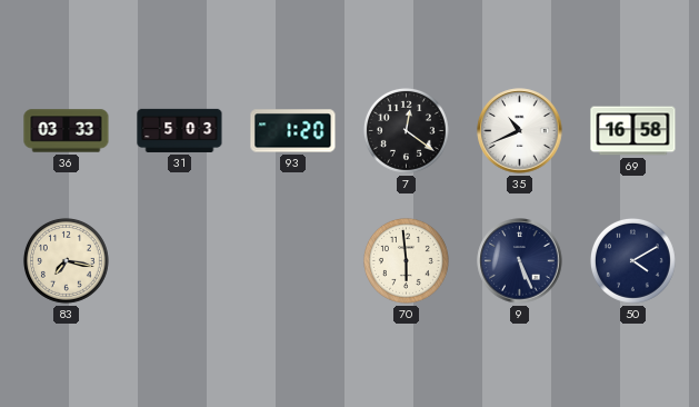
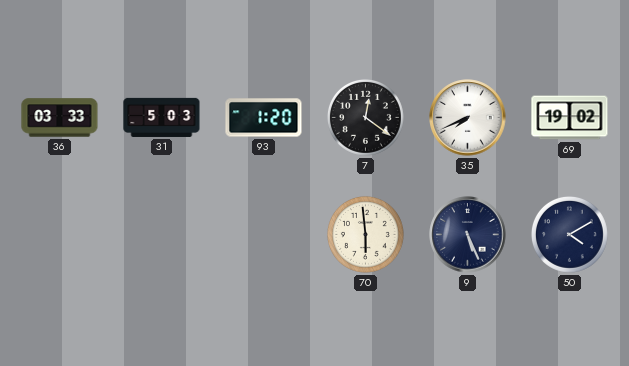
35: 10:41 -> 7:41 (468, 118)
69: 16:58 -> 19:02 (570, 118)
83: 7:17 -> none (66, 260)
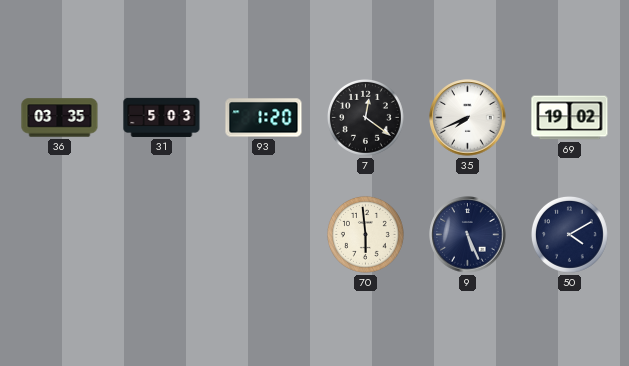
36: 03:33 -> 03:35 (60, 118)
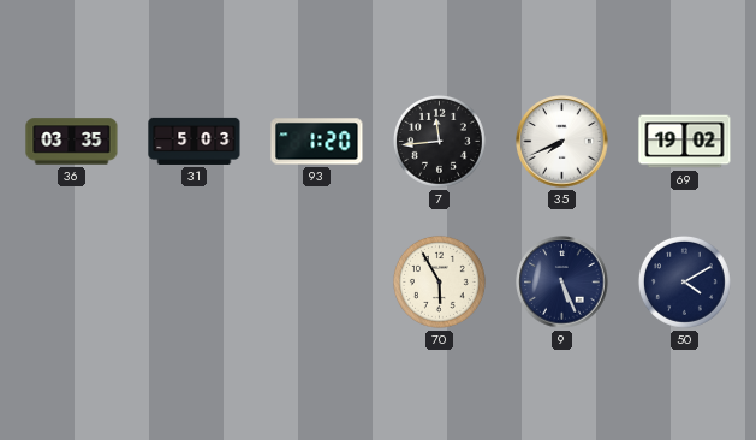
7: 12:21 -> 11:44 (439, 141)
70: 5:59 -> 5:55 (439, 281)
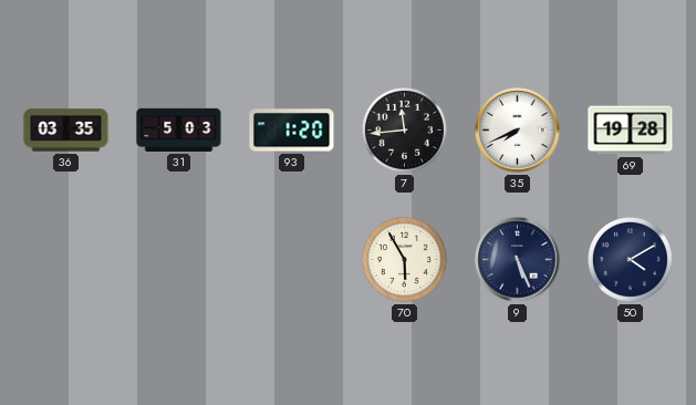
69: 19:02 -> 19:28 (631, 131)
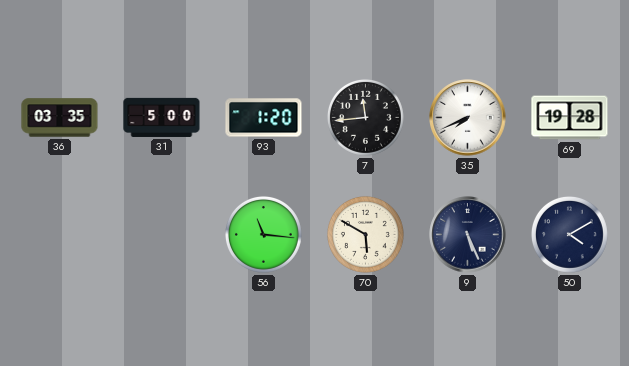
31: 5:03 -> 5:00 (162, 117)
56: none -> 11:16 (263, 234)
70: 5:55 -> 5:50 (365, 234)
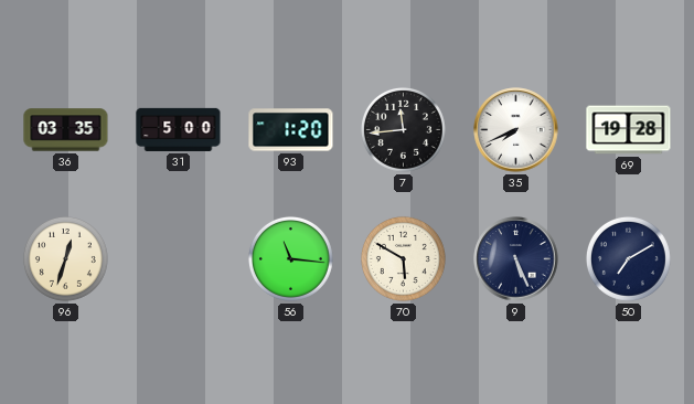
96: none -> 12:33 (65, 258)
50: 4:10 -> 7:10 (628, 258)
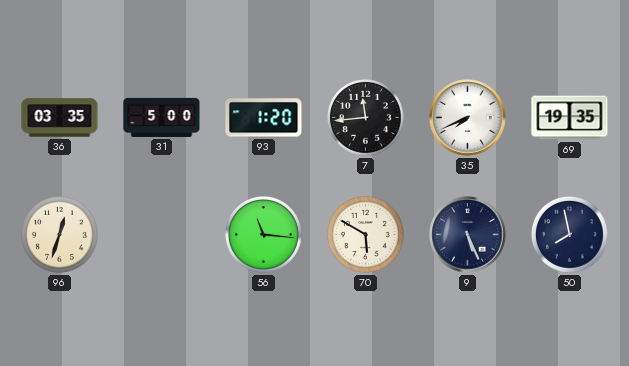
69: 19:28 -> 19:35 (570, 118)
50: 7:10 -> 7:58 (569, 234)
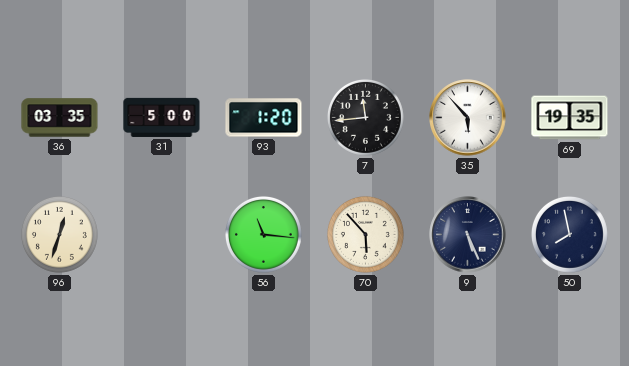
35: 7:41 -> 5:53 (468, 118)
70: 5:50 -> 5:53 (365, 234)
